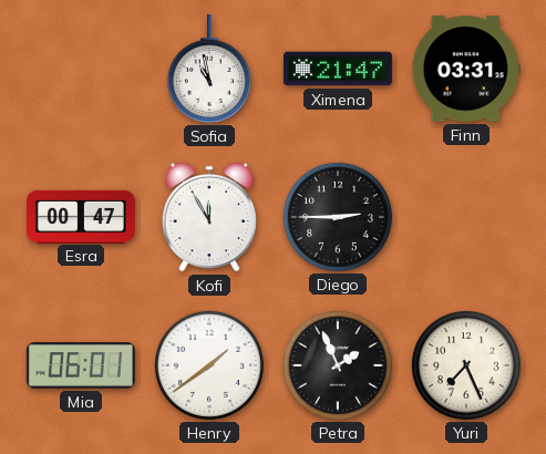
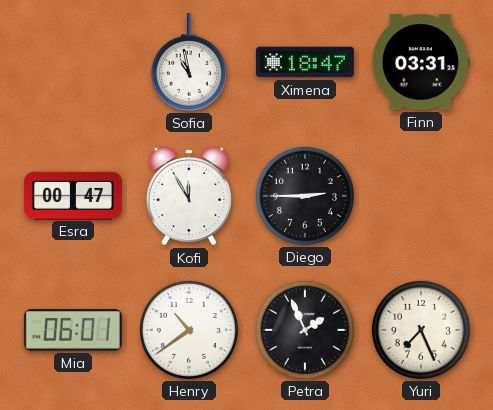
Ximena: 21:47 -> 18:47 (305, 62)
Henry: 1:39 -> 10:39 (189, 330)
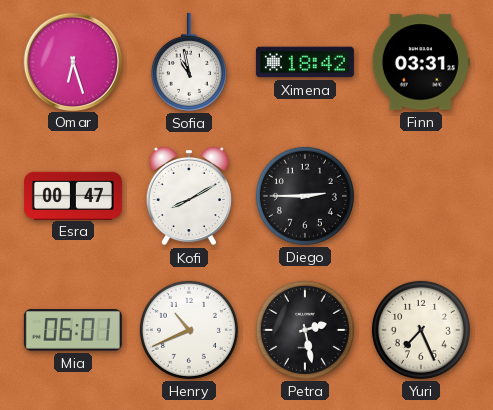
Omar: none -> 6:27 (72, 61)
Ximena: 18:47 -> 18:42 (305, 62)
Kofi: 11:55 -> 8:10 (189, 196)
Henry: 10:39 -> 10:41 (189, 330)
Petra: 1:56 -> 2:28 (305, 330)
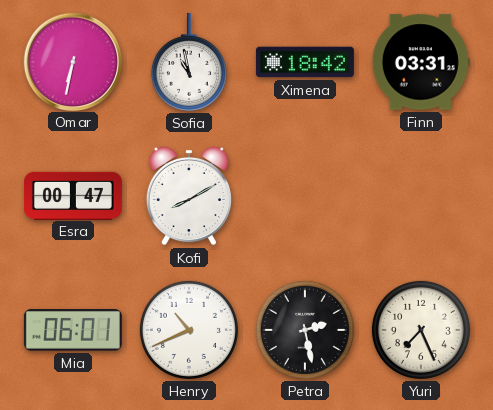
Omar: 6:27 -> 6:32 (72, 61)
Diego: 2:45 -> none (305, 196)
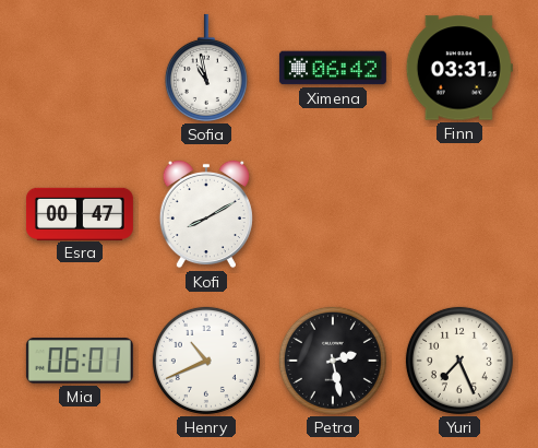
Omar: 6:32 -> none (72, 61)
Ximena: 18:42 -> 06:42 (333, 68)
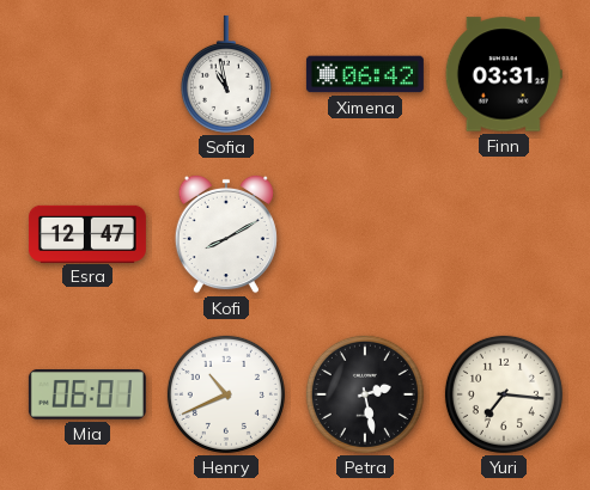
Esra: 00:47 -> 12:47 (87, 233)
Yuri: 7:26 -> 7:16 (504, 394)
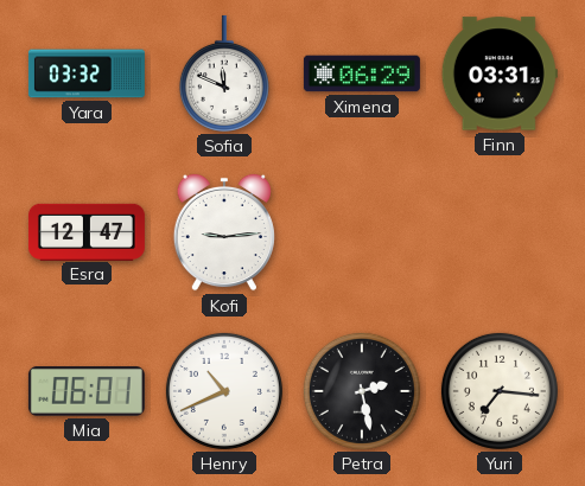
Yara: none -> 03:32 (87, 73)
Sofia: 10:58 -> 11:49 (224, 73)
Ximena: 06:42 -> 06:29 (362, 73)
Kofi: 8:10 -> 9:14 (224, 232)
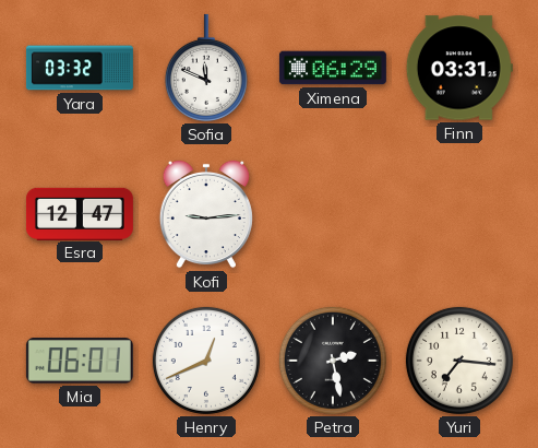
Henry: 10:41 -> 12:41 (206, 361)
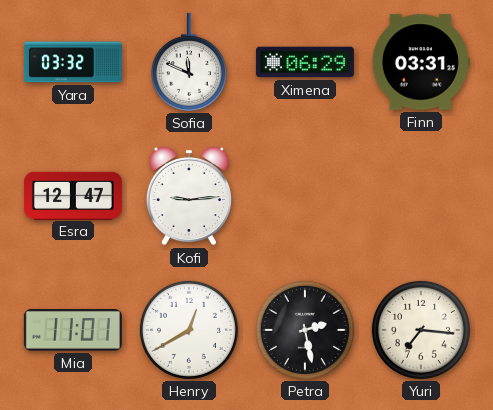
Mia: 06:01 -> 11:01 (73, 330)
Henry: 12:41 -> 12:40 (189, 330)
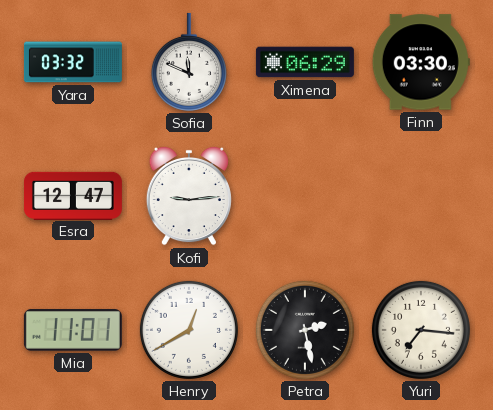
Finn: 03:31 -> 03:30 (421, 62)
